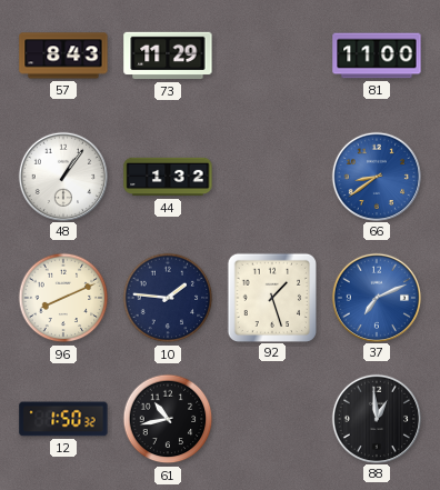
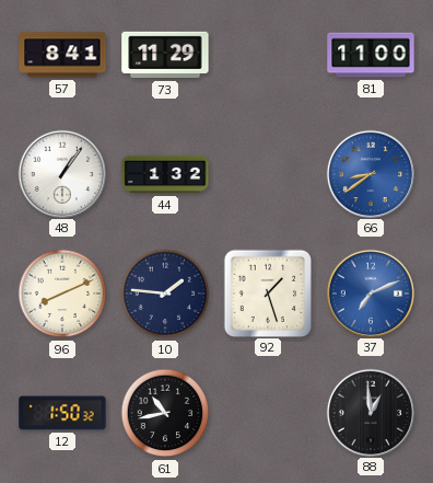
57: 8:43 -> 8:41 (62, 55)
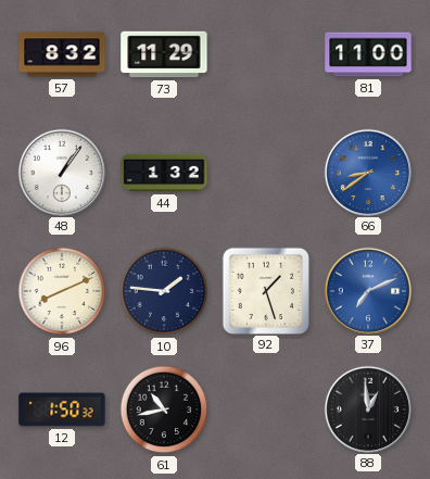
57: 8:41 -> 8:32 (62, 54)
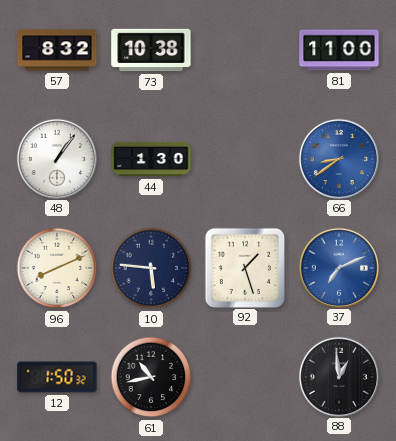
73: 11:29 -> 10:38 (151, 50)
44: 1:32 -> 1:30 (151, 159)
10: 1:46 -> 5:46 (151, 268)
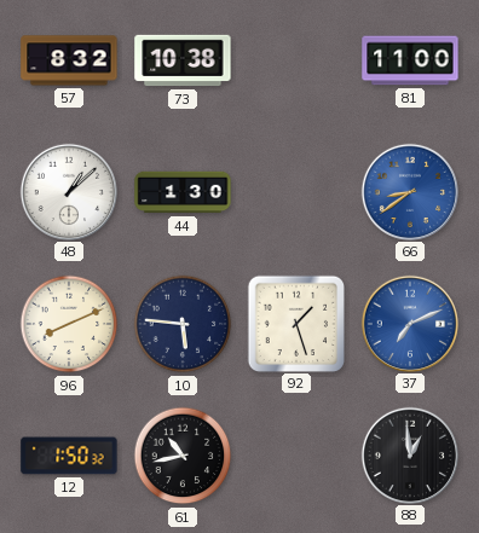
48: 1:06 -> 1:08 (68, 191)
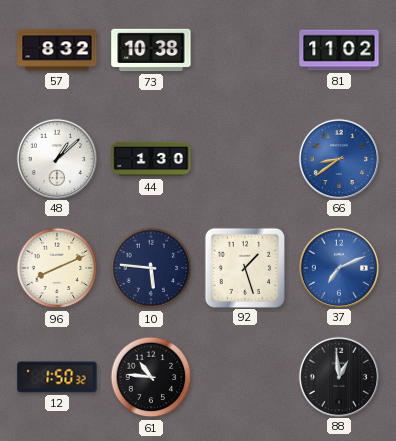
81: 11:00 -> 11:02 (339, 50)
61: 10:43 -> 10:46 (151, 377)
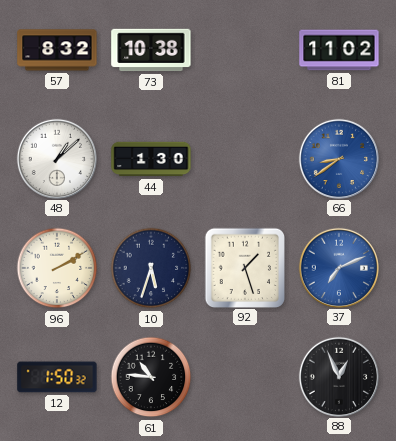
96: 8:11 -> 2:10 (57, 268)
10: 5:46 -> 5:33 (151, 268)
88: 12:59 -> 12:56 (338, 376)
